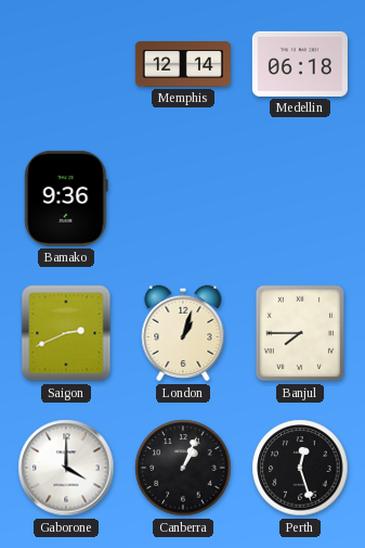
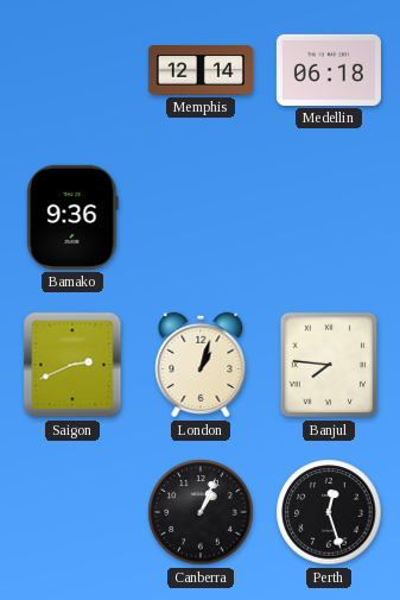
Banjul: 7:45 -> 7:46 (329, 365)
Gaborone: 4:00 -> none (66, 468)
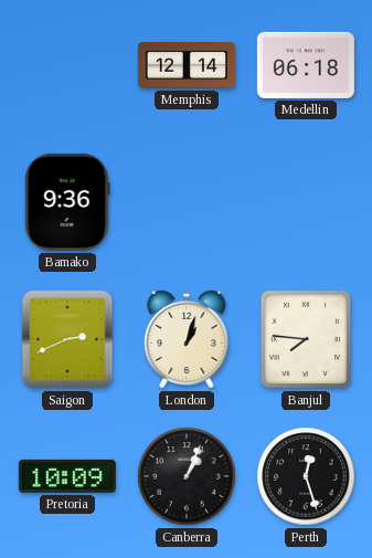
Pretoria: none -> 10:09 (67, 476)
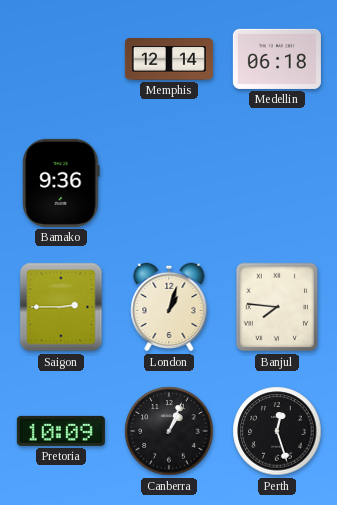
Saigon: 2:41 -> 2:45 (61, 307)
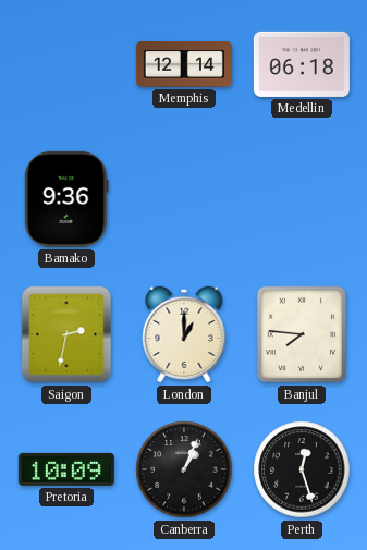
Saigon: 2:45 -> 2:32 (66, 334)
London: 1:03 -> 1:00 (184, 334)
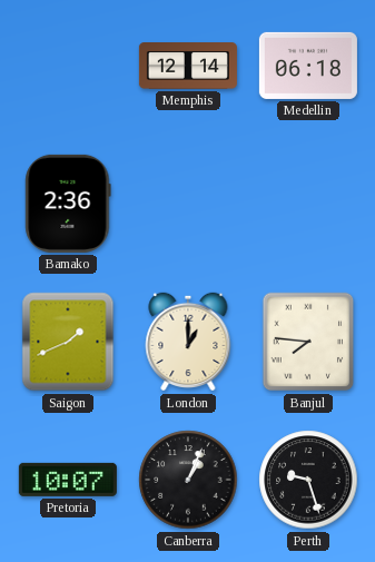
Bamako: 9:36 -> 2:36 (68, 204)
Saigon: 2:32 -> 1:41 (68, 342)
Pretoria: 10:09 -> 10:07 (68, 480)
Perth: 12:27 -> 9:27 (308, 480)
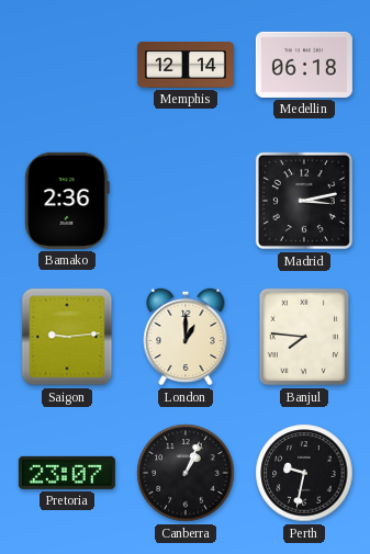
Madrid: none -> 3:13 (304, 201)
Saigon: 1:41 -> 9:14 (67, 337)
Pretoria: 10:07 -> 23:07 (67, 473)
Perth: 9:27 -> 9:32 (304, 473)
